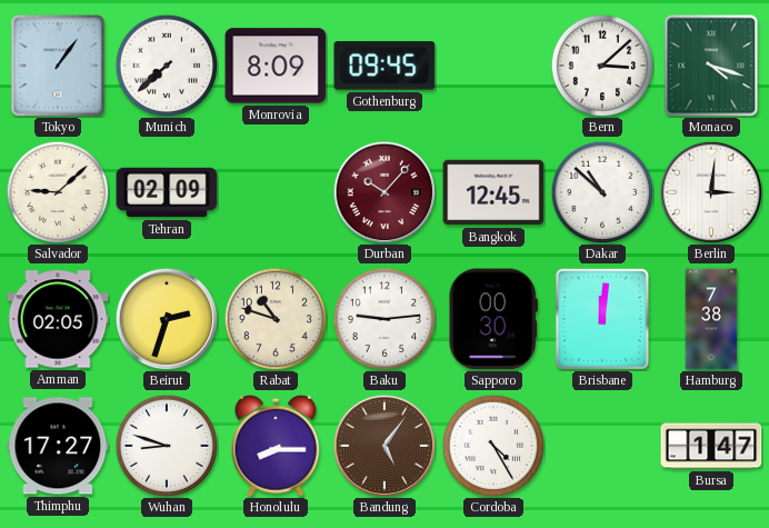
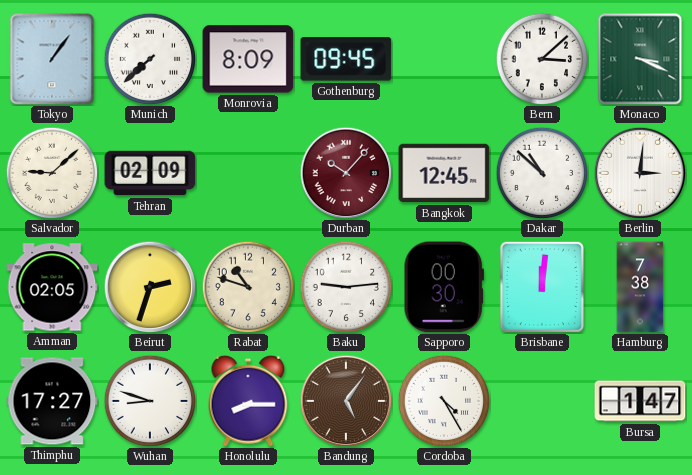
Monaco: 4:18 -> 3:19 (640, 59)
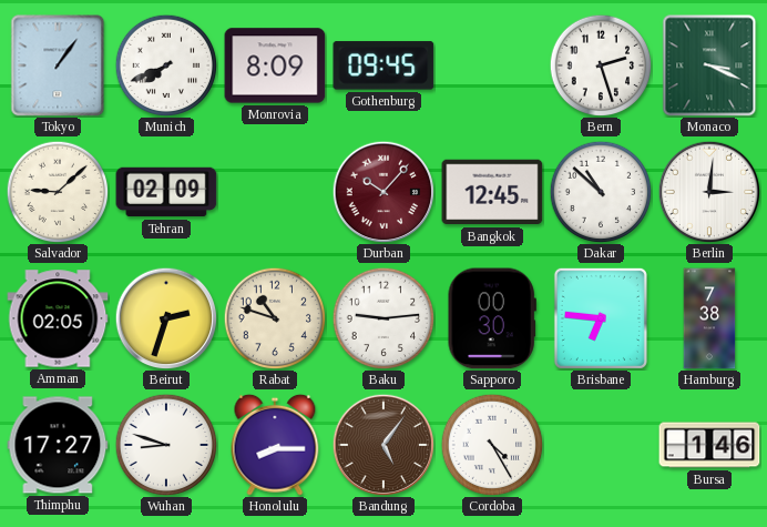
Munich: 7:38 -> 7:41 (166, 65)
Bern: 3:08 -> 2:27 (601, 65)
Brisbane: 12:01 -> 6:46 (601, 318)
Bursa: 1:47 -> 1:46 (709, 445)
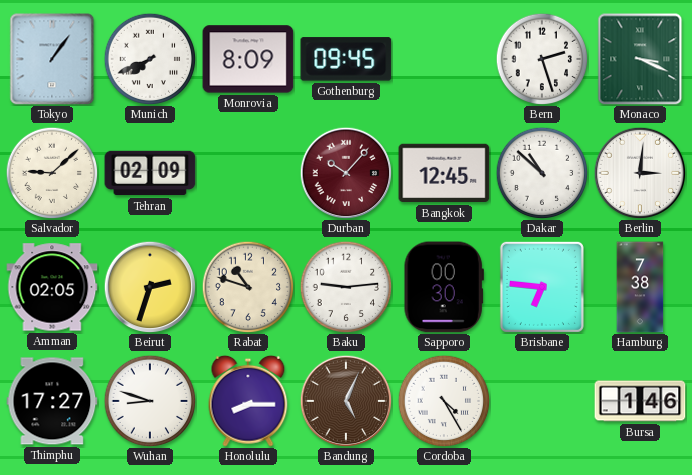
Bandung: 5:06 -> 5:04 (346, 401)
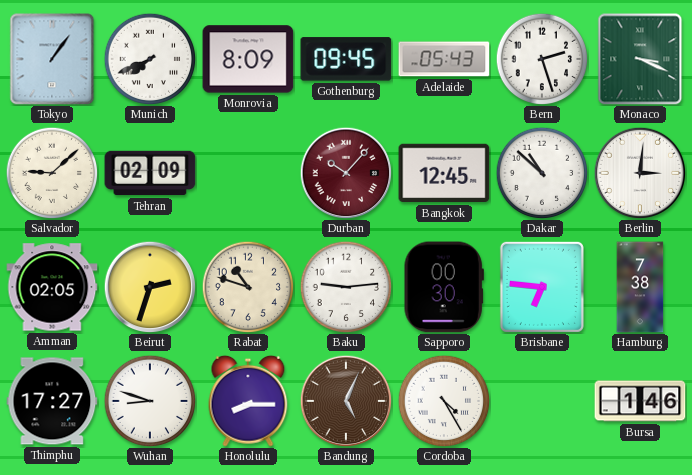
Adelaide: none -> 05:43 (444, 59)
